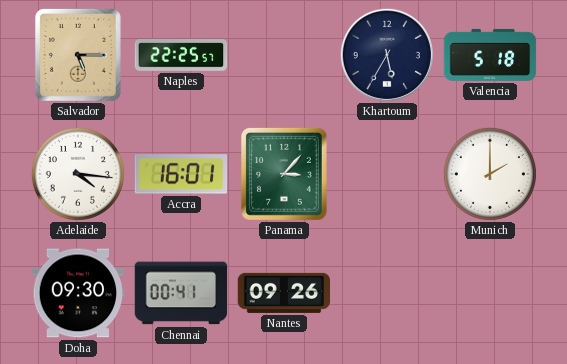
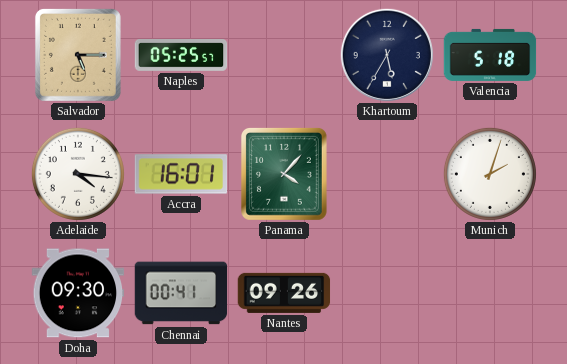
Naples: 22:25 -> 05:25 (181, 55)
Panama: 3:07 -> 4:07 (284, 174)
Munich: 2:00 -> 2:03 (490, 174)
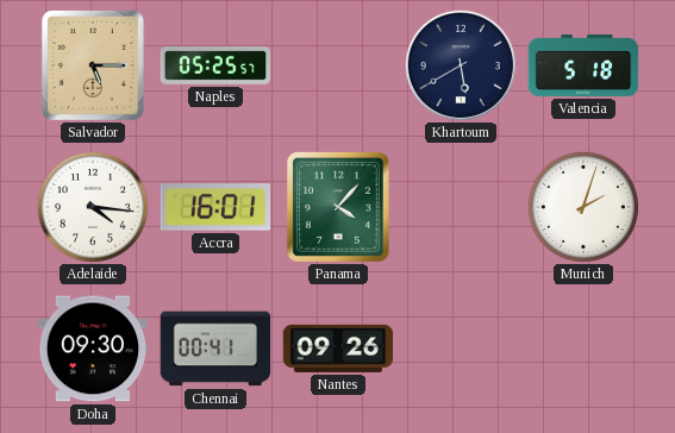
Khartoum: 5:35 -> 5:40 (461, 65)
